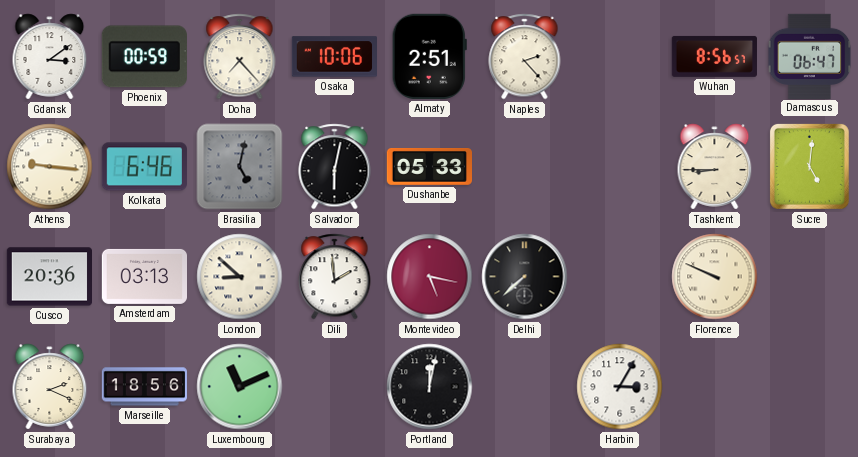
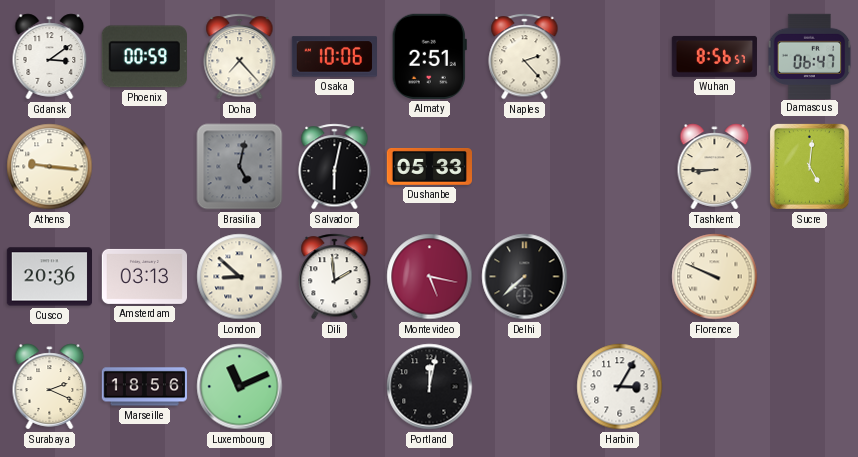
Kolkata: 6:46 -> none (144, 167)
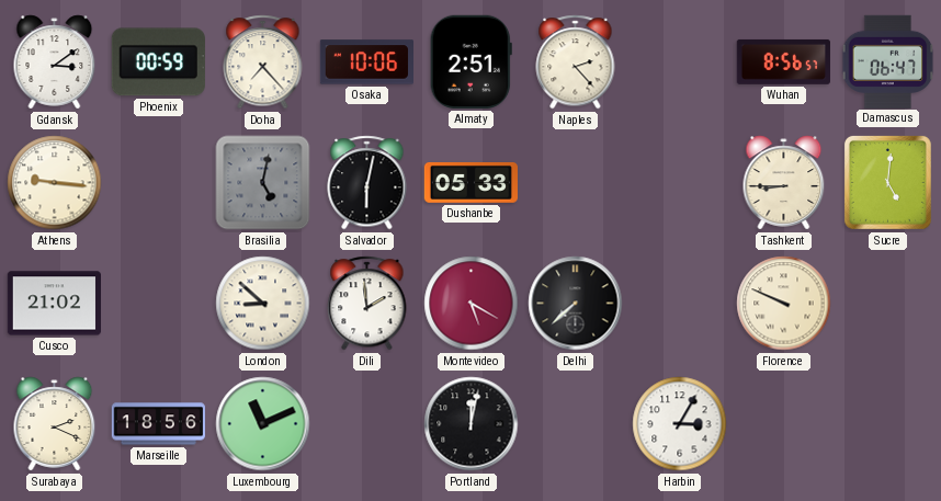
Cusco: 20:36 -> 21:02 (54, 304)
Amsterdam: 03:13 -> none (144, 276)
Montevideo: 5:17 -> 5:20 (472, 304)
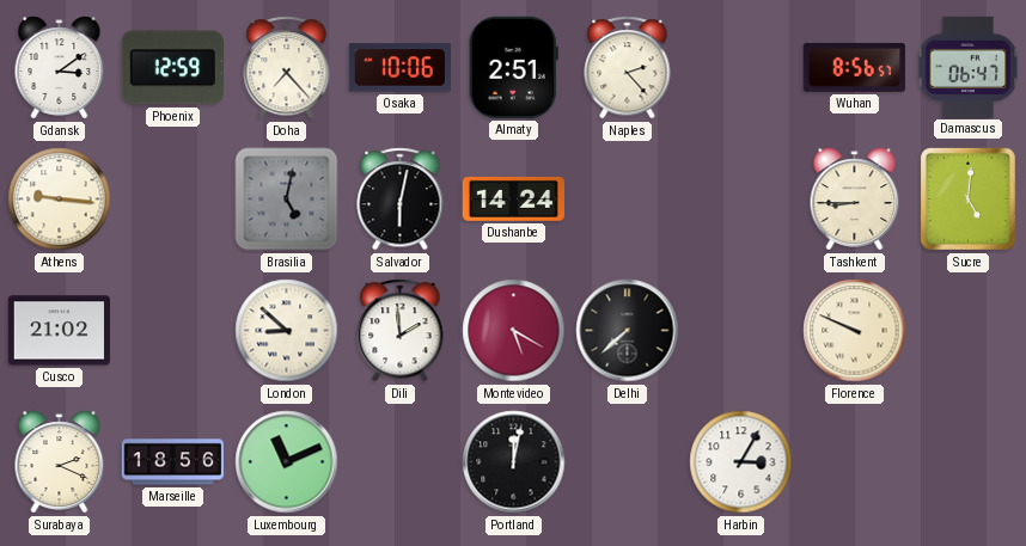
Phoenix: 00:59 -> 12:59 (172, 68)
Dushanbe: 05:33 -> 14:24 (513, 200)
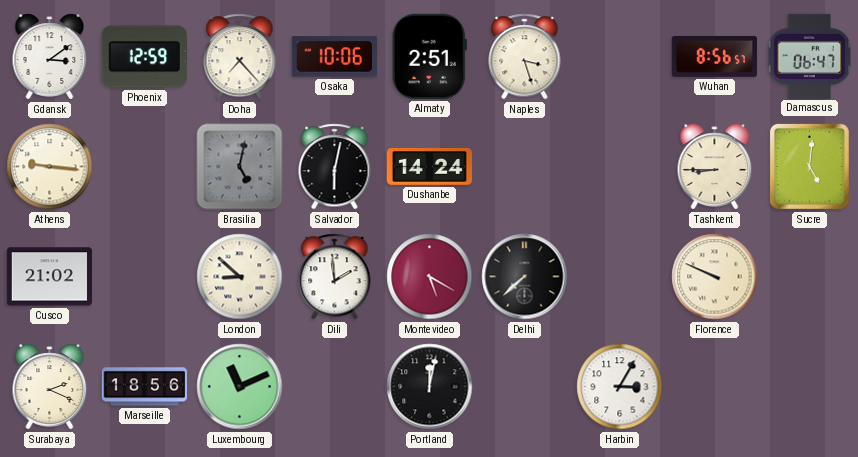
Naples: 2:23 -> 3:27 (525, 57)
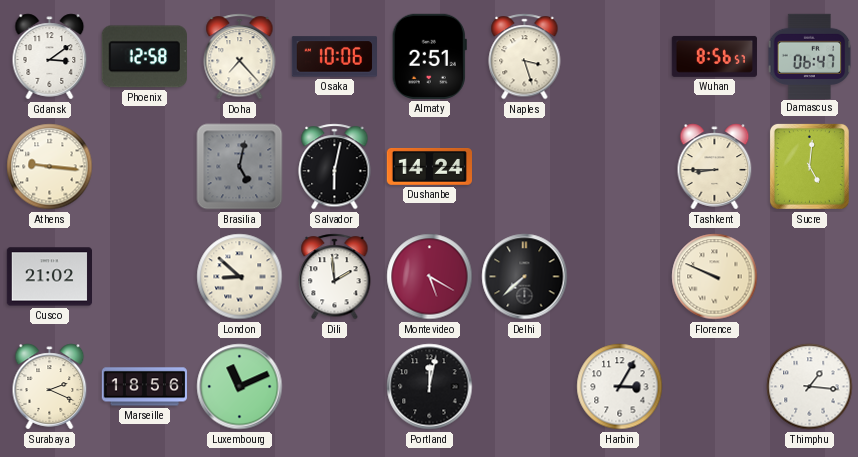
Phoenix: 12:59 -> 12:58 (144, 57)
Thimphu: none -> 1:16 (810, 387)
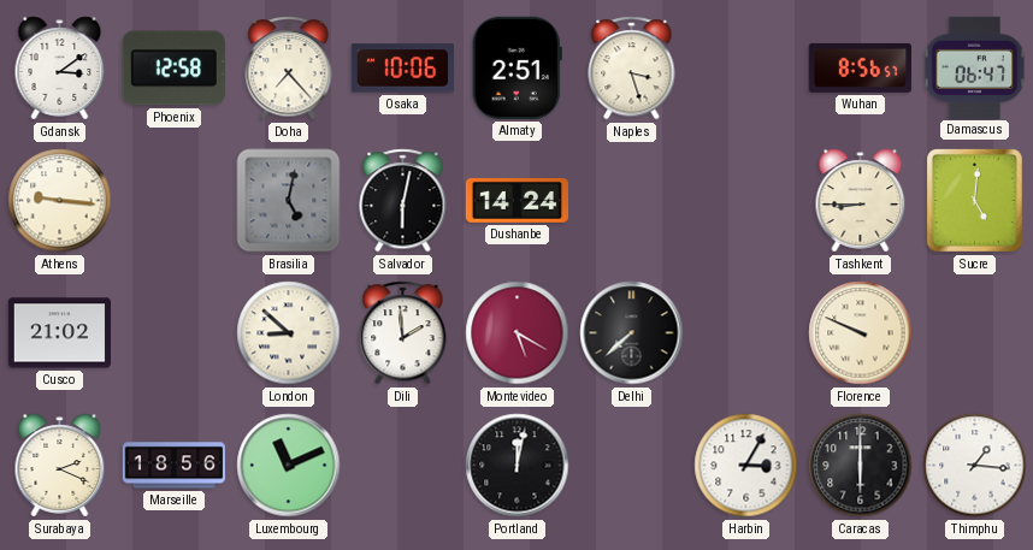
Caracas: none -> 6:00 (861, 466)
